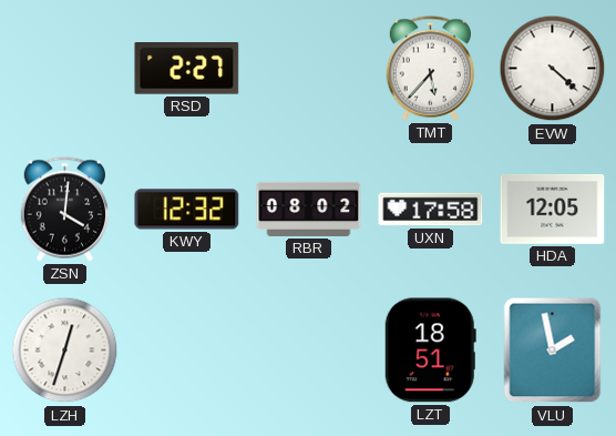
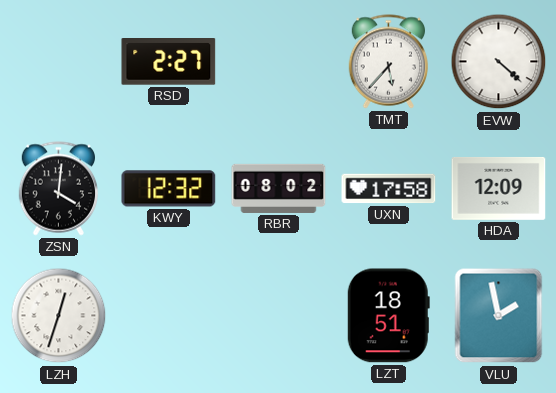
HDA: 12:05 -> 12:09 (499, 188)
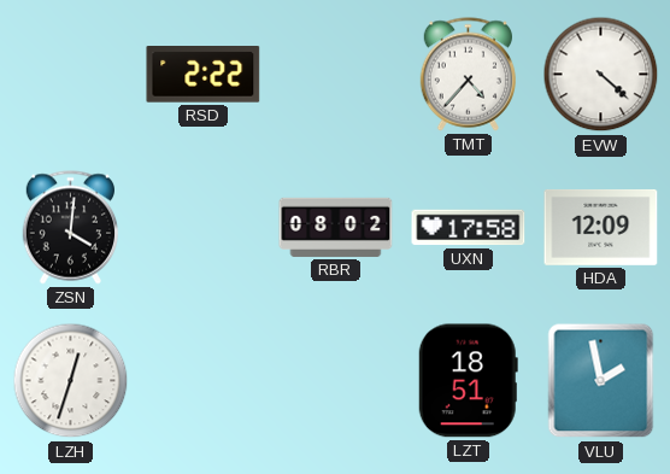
RSD: 2:27 -> 2:22 (204, 75)
TMT: 5:37 -> 4:37 (468, 75)
KWY: 12:32 -> none (169, 189)
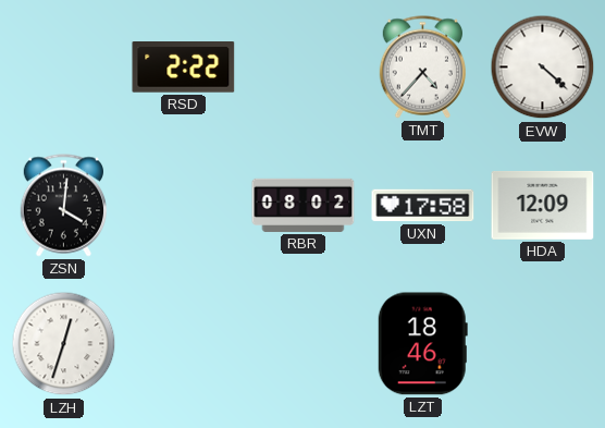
LZT: 18:51 -> 18:46 (422, 344)
VLU: 1:58 -> none (601, 381)
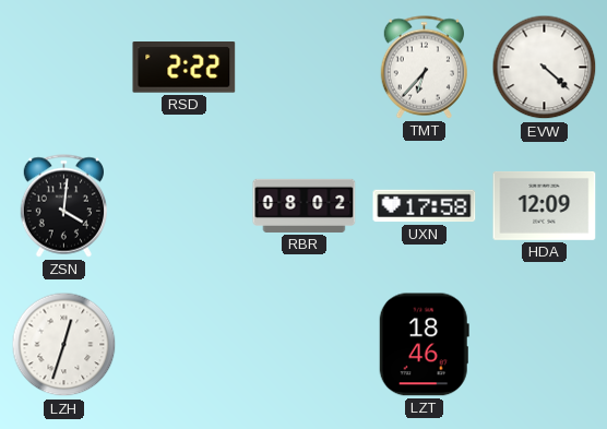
TMT: 4:37 -> 6:37 (424, 68)
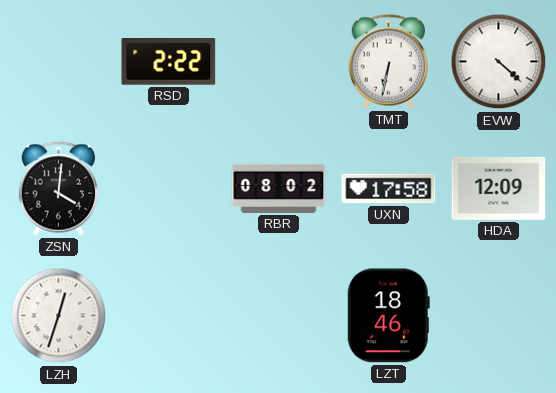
TMT: 6:37 -> 6:32 (388, 62)
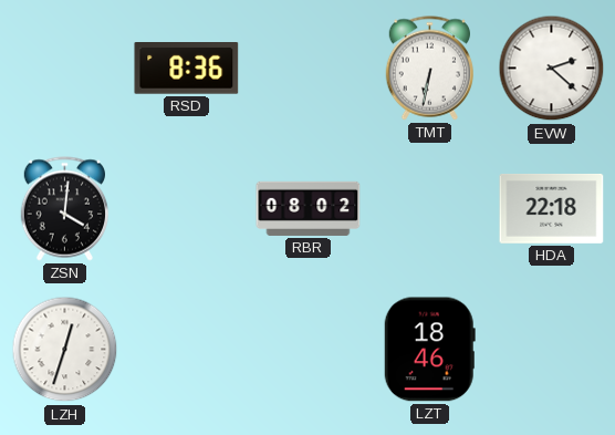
RSD: 2:22 -> 8:36 (187, 69)
EVW: 4:22 -> 2:22 (552, 69)
UXN: 17:58 -> none (389, 189)
HDA: 12:09 -> 22:18 (552, 208)
